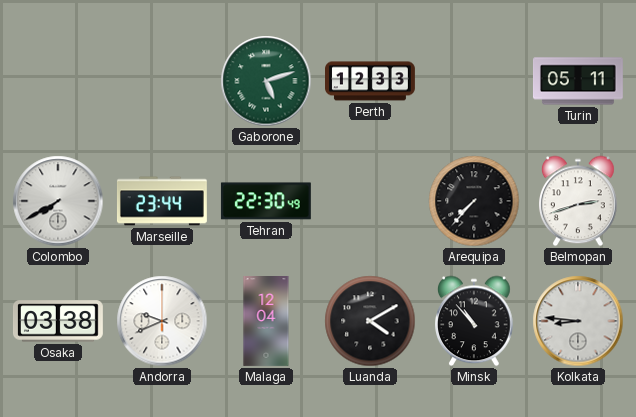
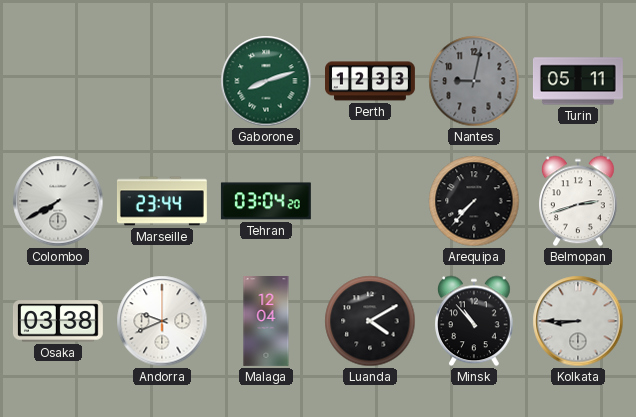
Gaborone: 5:12 -> 8:12 (266, 81)
Nantes: none -> 9:02 (474, 81)
Tehran: 22:30 -> 03:04 (266, 201)
Kolkata: 8:46 -> 8:45 (578, 321)
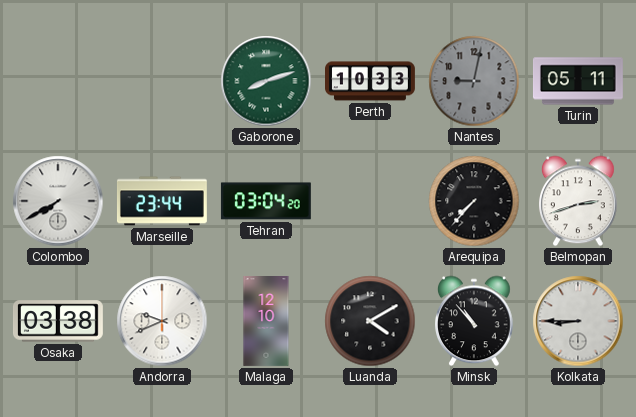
Perth: 12:33 -> 10:33 (371, 81)
Malaga: 12:04 -> 12:10 (266, 322)
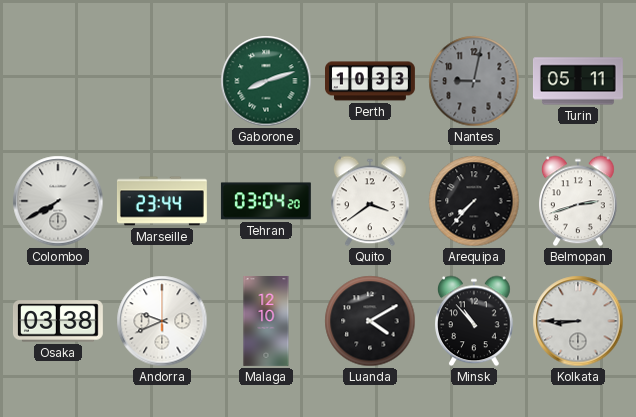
Quito: none -> 3:39 (371, 201)
